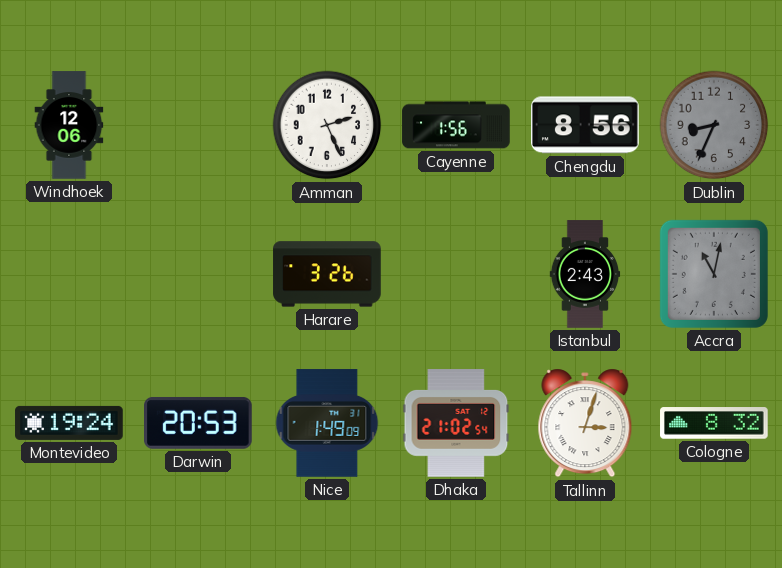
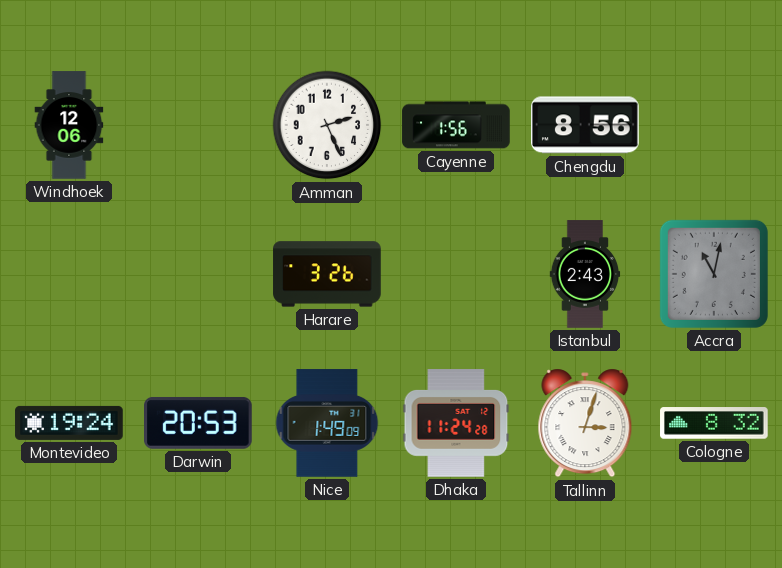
Dublin: 8:34 -> none (714, 125)
Dhaka: 21:02 -> 11:24 (456, 423)
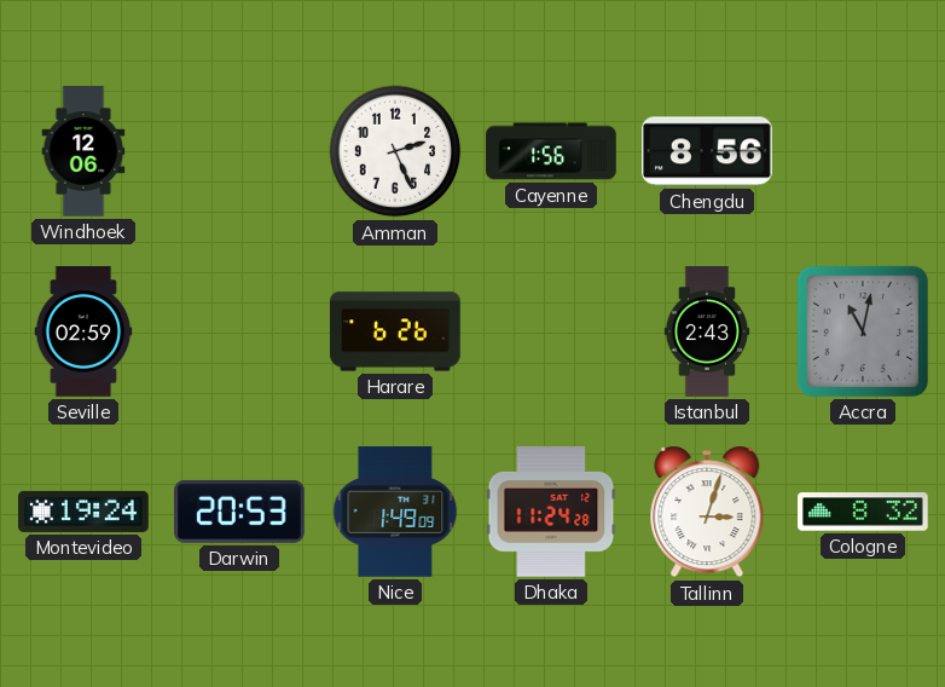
Seville: none -> 02:59 (83, 331)
Harare: 3:26 -> 6:26 (395, 331)
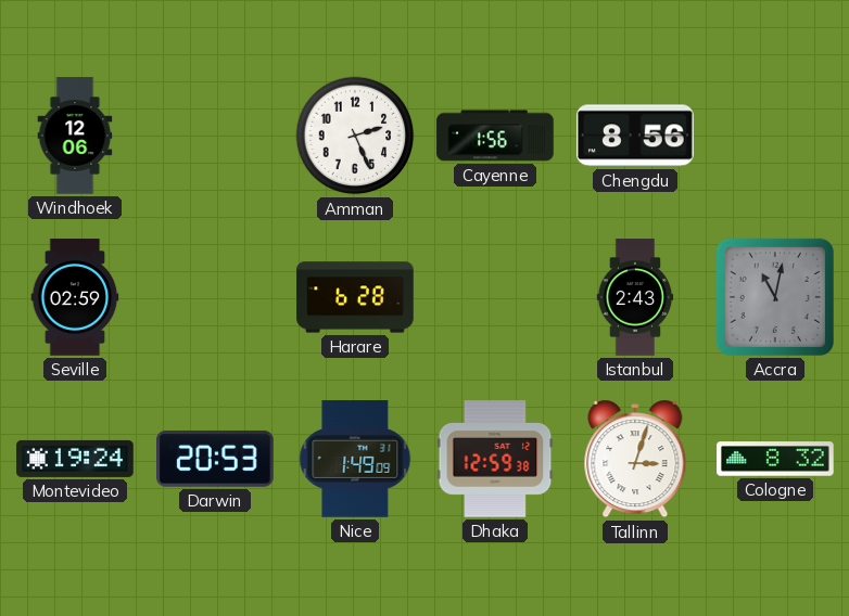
Harare: 6:26 -> 6:28 (355, 297)
Dhaka: 11:24 -> 12:59 (495, 459)
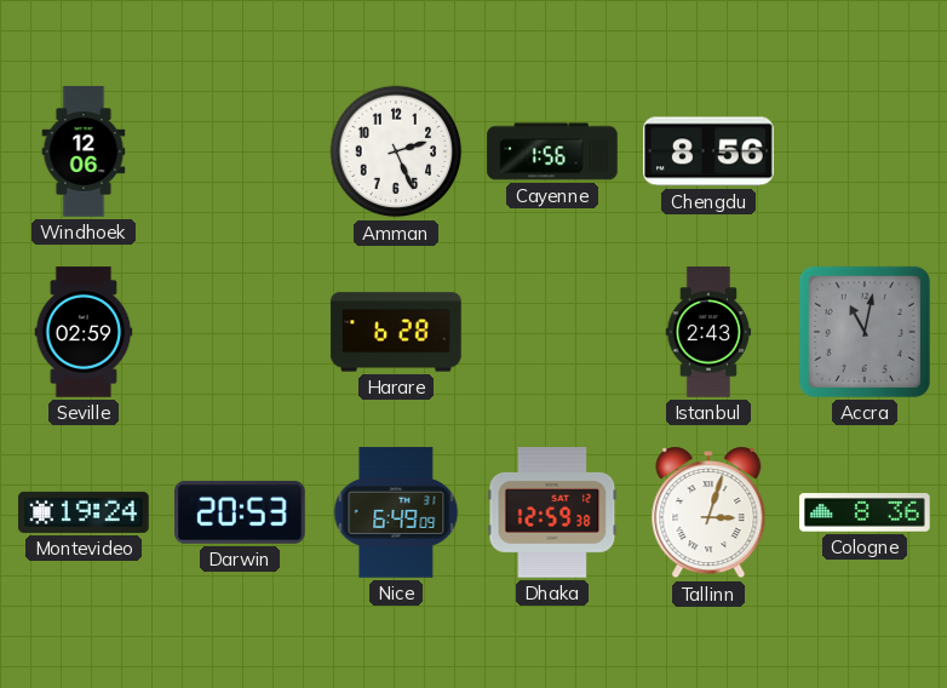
Nice: 1:49 -> 6:49 (396, 512)
Cologne: 8:32 -> 8:36 (865, 512)
